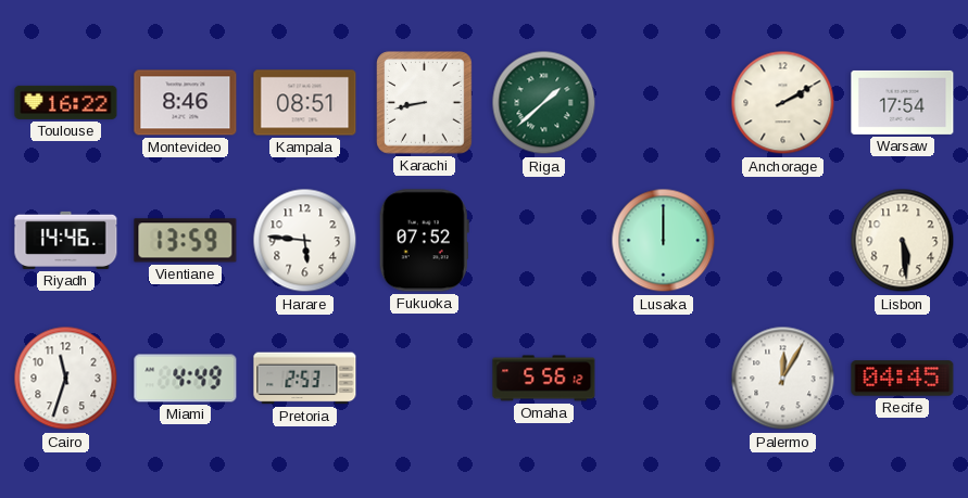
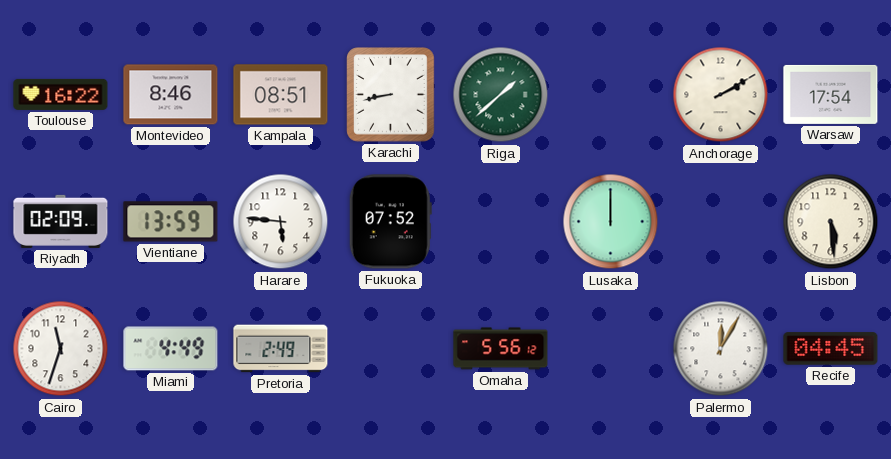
Riyadh: 14:46 -> 02:09 (61, 221)
Pretoria: 2:53 -> 2:49 (281, 349)
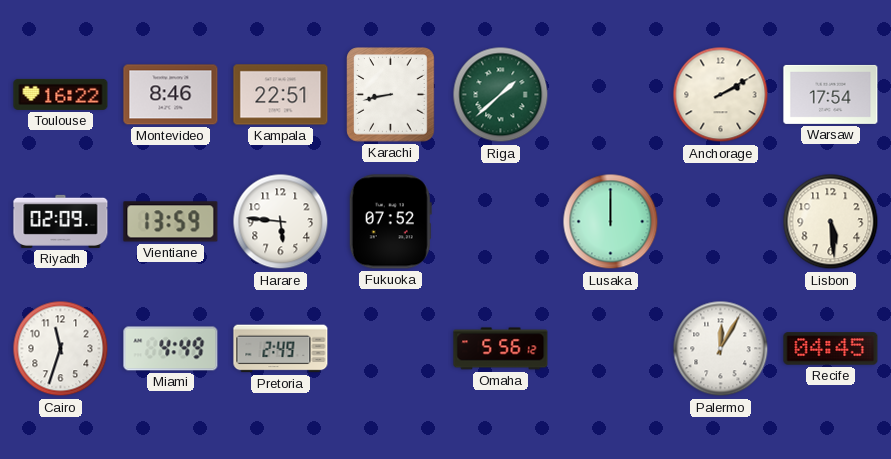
Kampala: 08:51 -> 22:51 (281, 95)
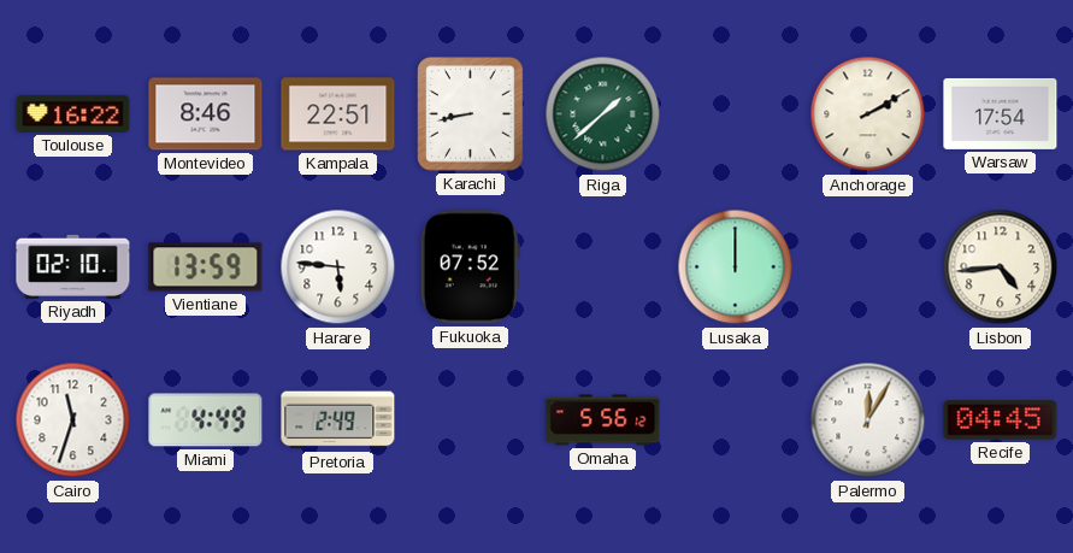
Riyadh: 02:09 -> 02:10 (73, 266)
Lisbon: 5:29 -> 4:44 (1001, 267)
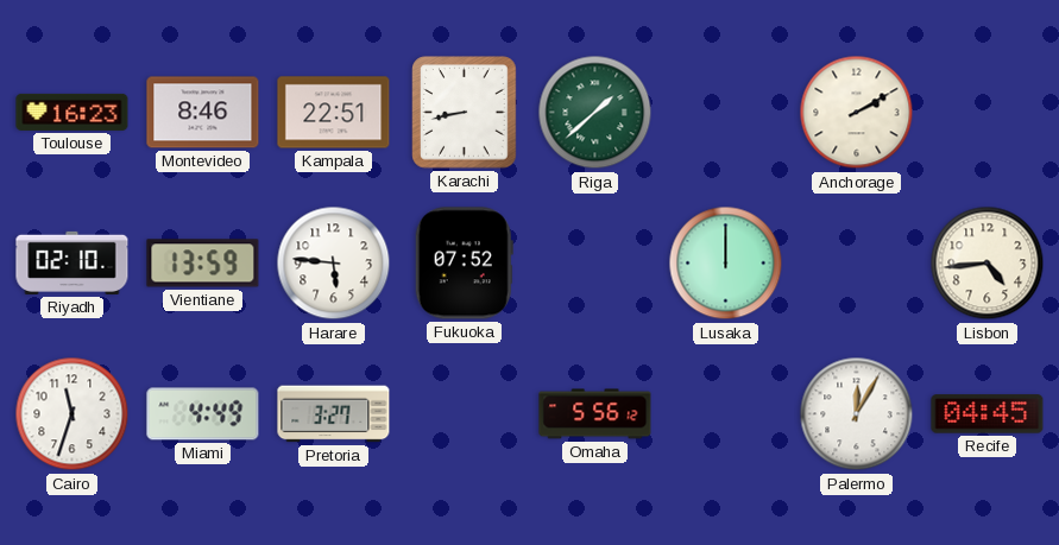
Toulouse: 16:22 -> 16:23 (73, 112)
Warsaw: 17:54 -> none (1001, 113)
Pretoria: 2:49 -> 3:27 (334, 414)
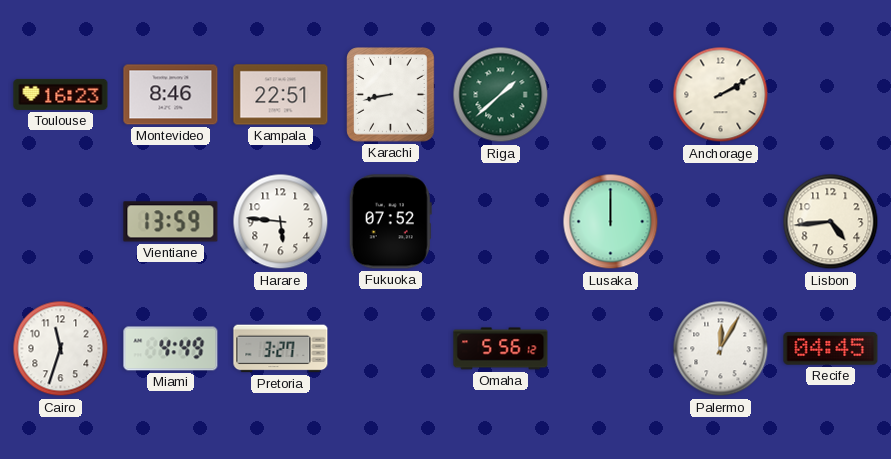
Riyadh: 02:10 -> none (73, 262)
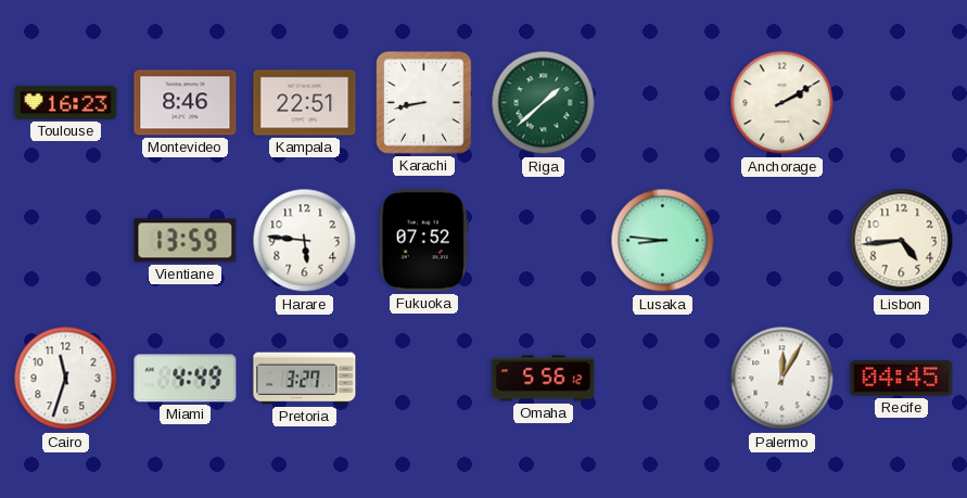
Lusaka: 12:00 -> 8:46 (663, 241)
